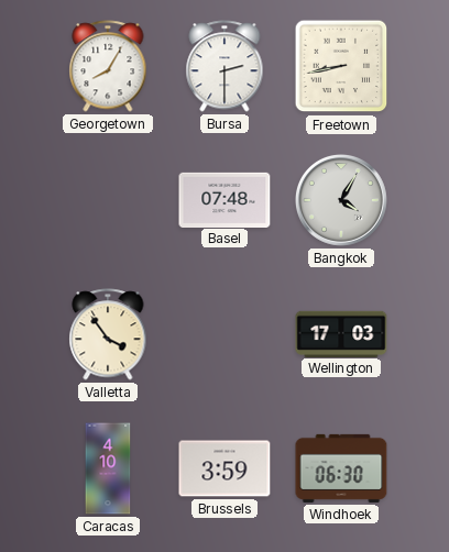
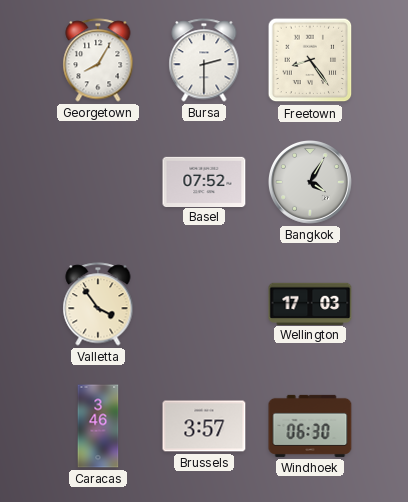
Freetown: 8:43 -> 8:24 (310, 60)
Basel: 07:48 -> 07:52 (204, 181)
Caracas: 4:10 -> 3:46 (98, 426)
Brussels: 3:59 -> 3:57 (204, 426)
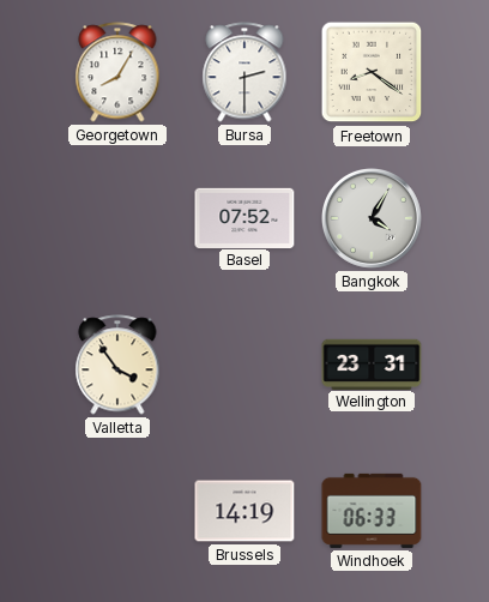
Freetown: 8:24 -> 8:21 (372, 72)
Wellington: 17:03 -> 23:31 (372, 363)
Caracas: 3:46 -> none (98, 426)
Brussels: 3:57 -> 14:19 (244, 511)
Windhoek: 06:30 -> 06:33 (372, 511)
